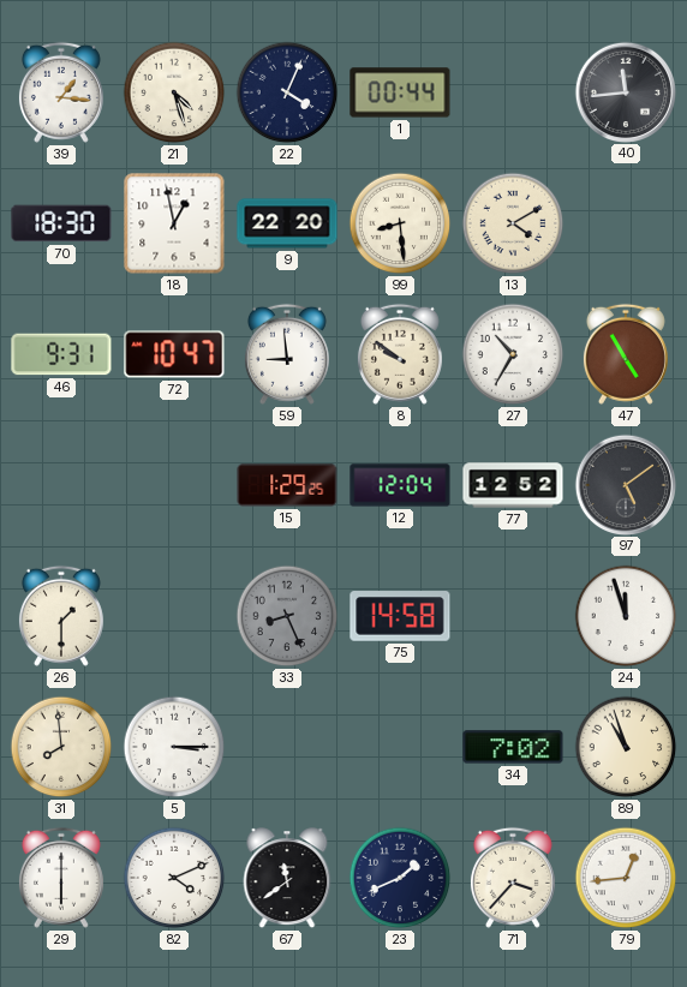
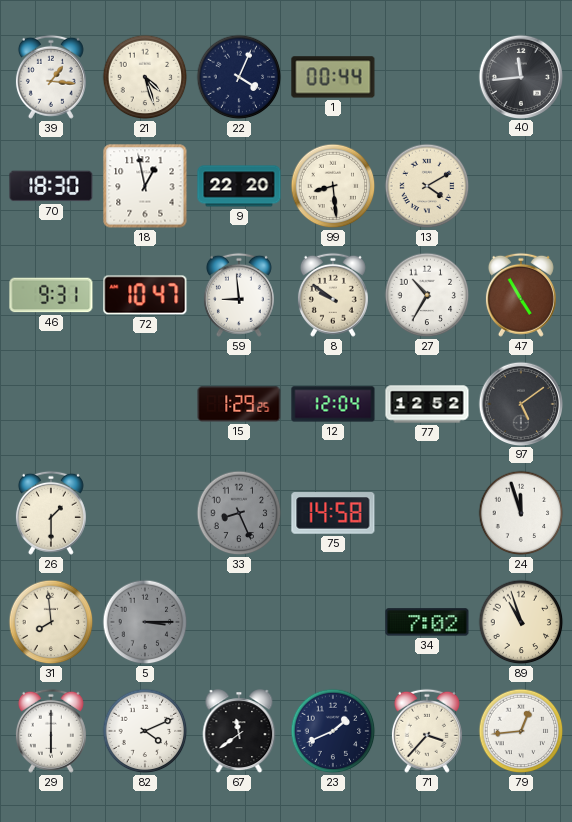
5 dial: white -> grey (145, 622)
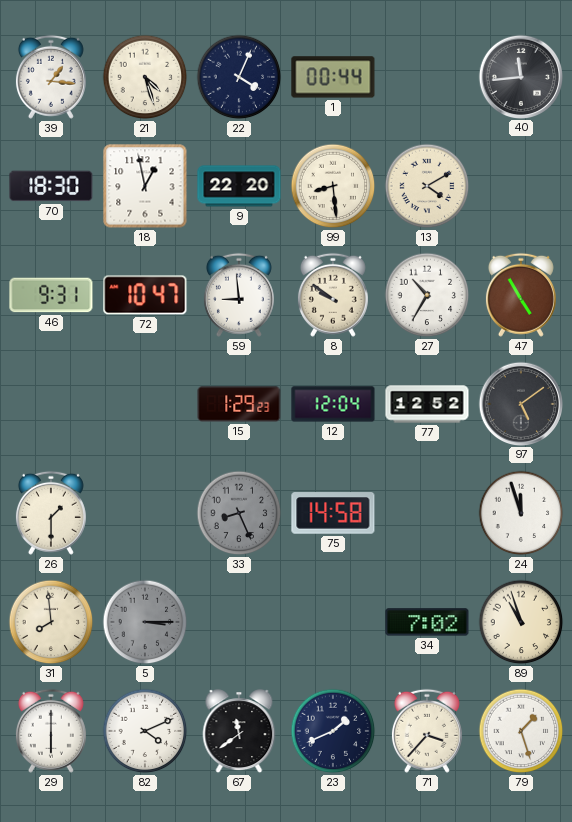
15: 1:29:25 -> 1:29:23 (239, 404)
79: 12:44 -> 1:27 (521, 731)
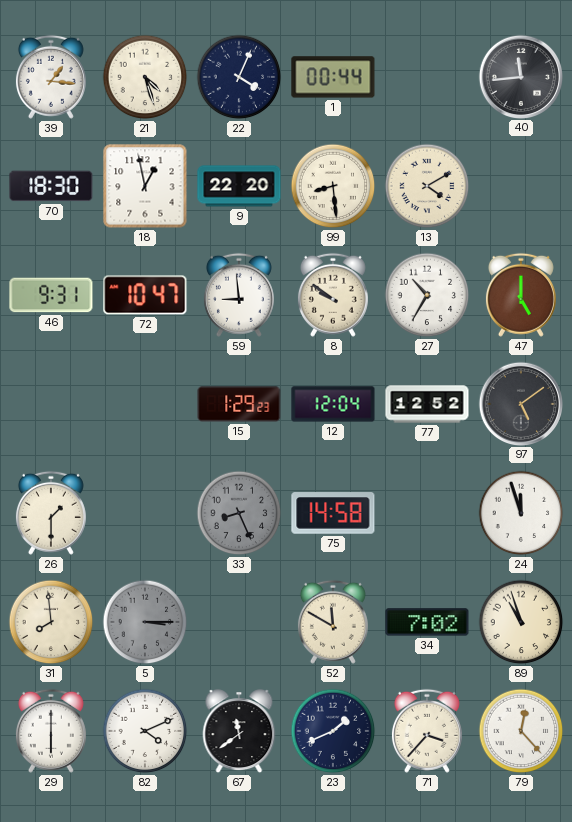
47: 4:55 -> 5:00 (521, 295)
52: none -> 11:50 (333, 622)
79: 1:27 -> 12:23 (521, 731)
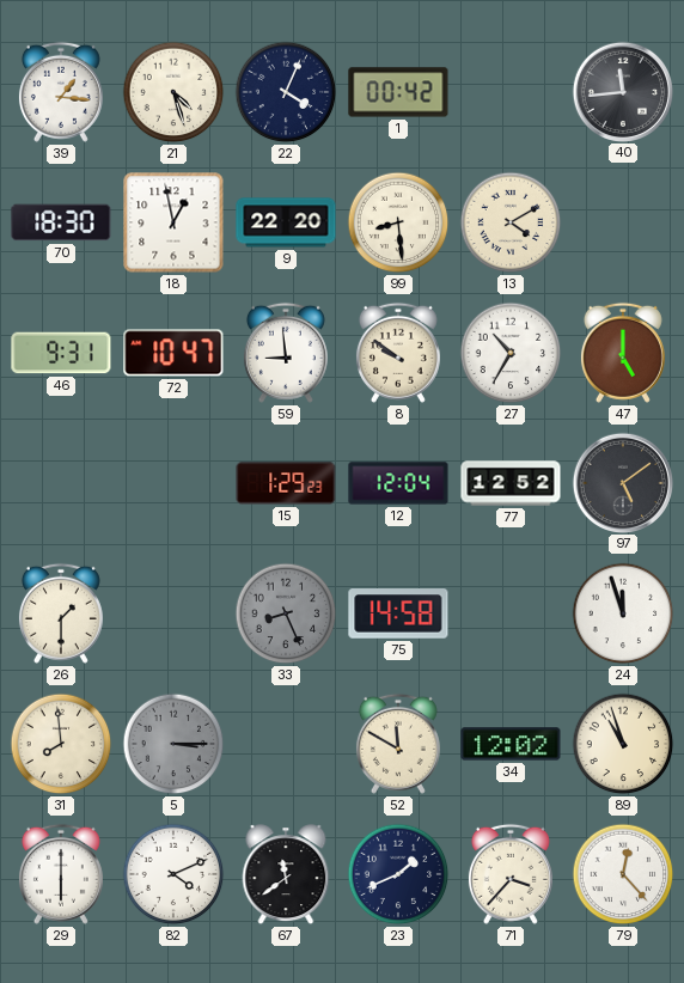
1: 00:44 -> 00:42 (398, 92)
34: 7:02 -> 12:02 (511, 744)
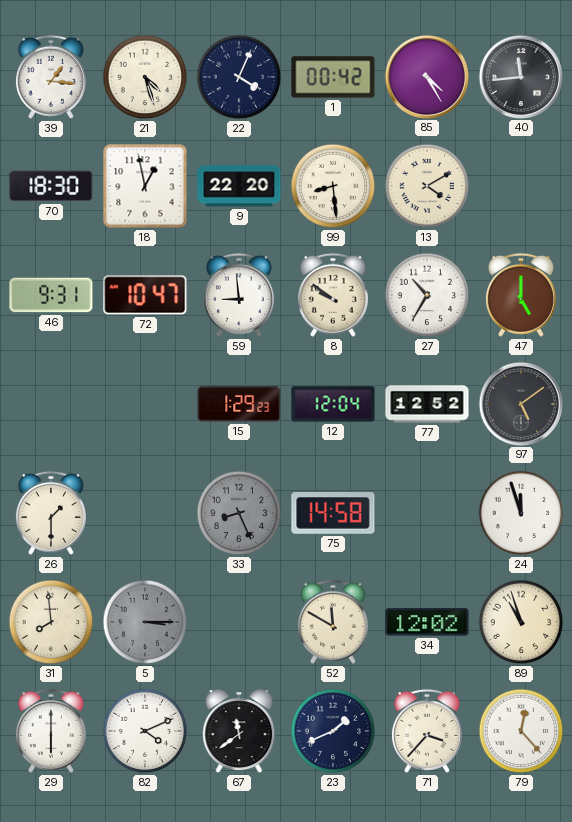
85: none -> 4:25 (426, 76)
